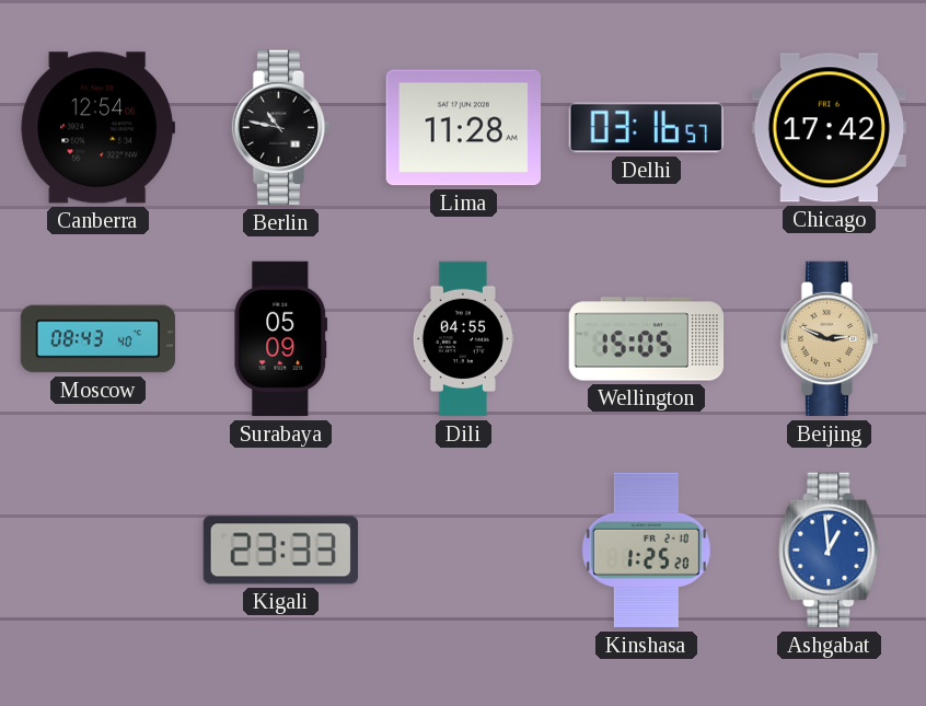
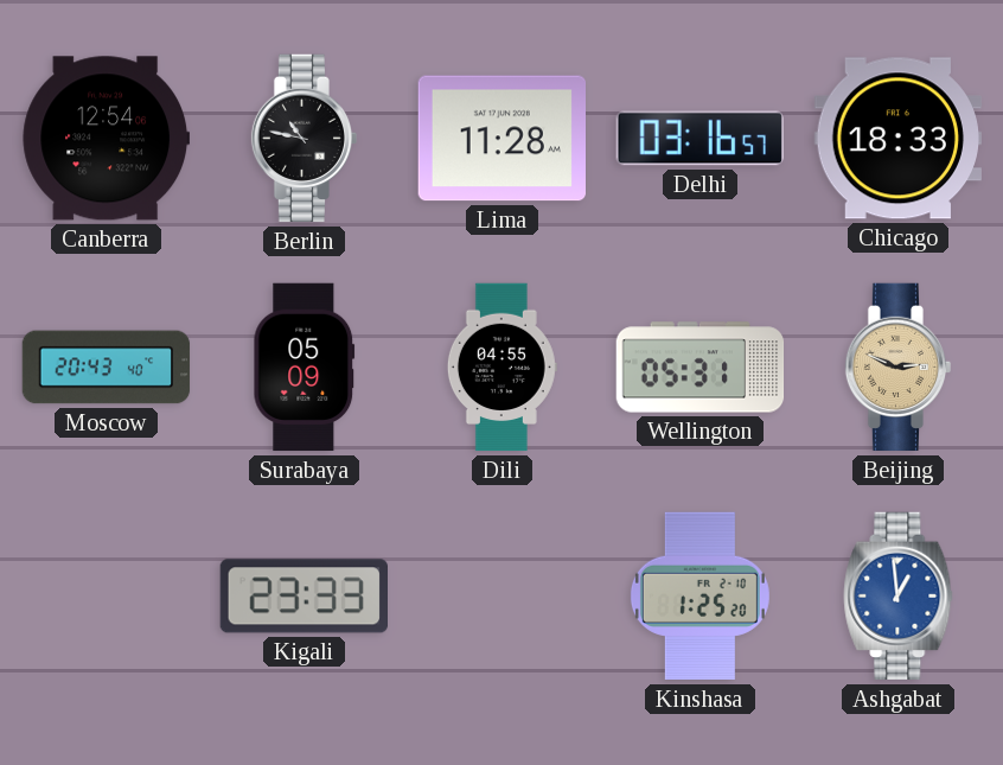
Chicago: 17:42 -> 18:33 (897, 139)
Moscow: 08:43 -> 20:43 (107, 368)
Wellington: 15:05 -> 05:31 (701, 368)
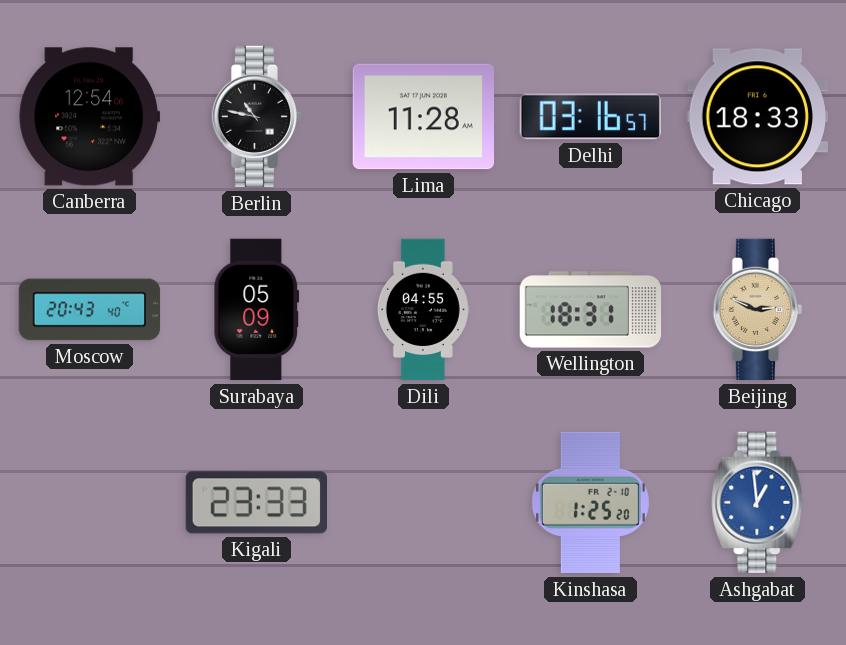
Wellington: 05:31 -> 18:31 (591, 310)
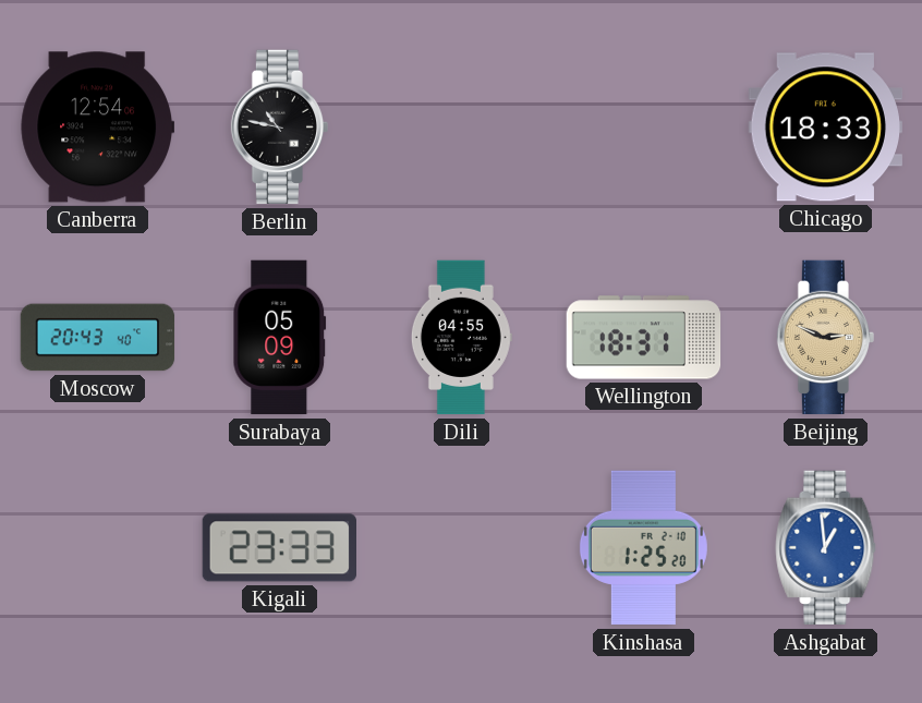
Lima: 11:28 -> none (423, 117)
Delhi: 03:16 -> none (590, 117)
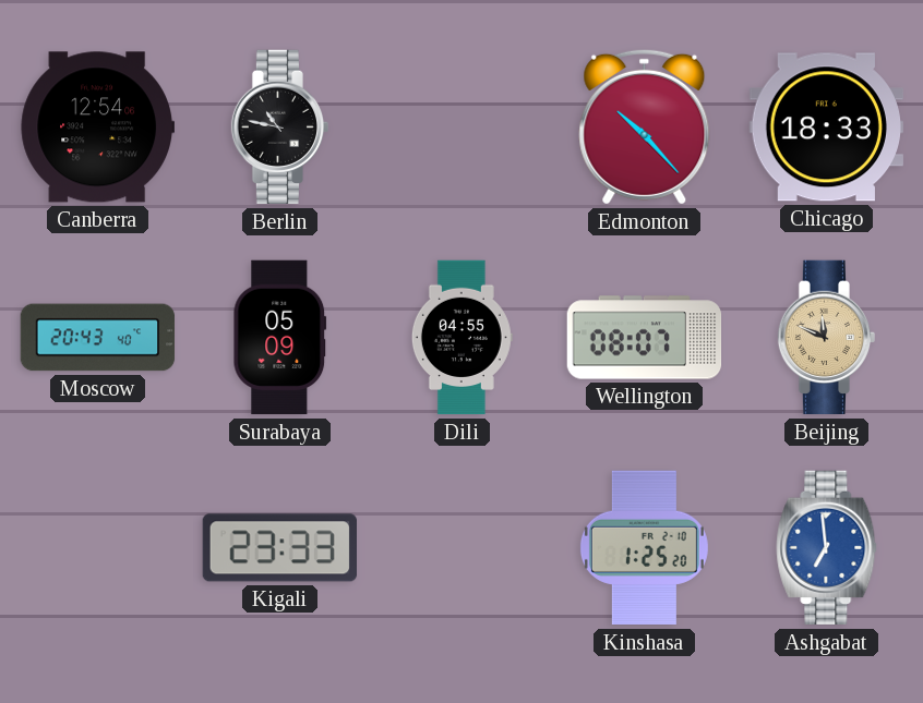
Edmonton: none -> 10:23 (645, 126)
Wellington: 18:31 -> 08:07 (645, 338)
Beijing: 2:49 -> 11:49 (827, 338)
Ashgabat: 12:59 -> 6:59 (827, 548)
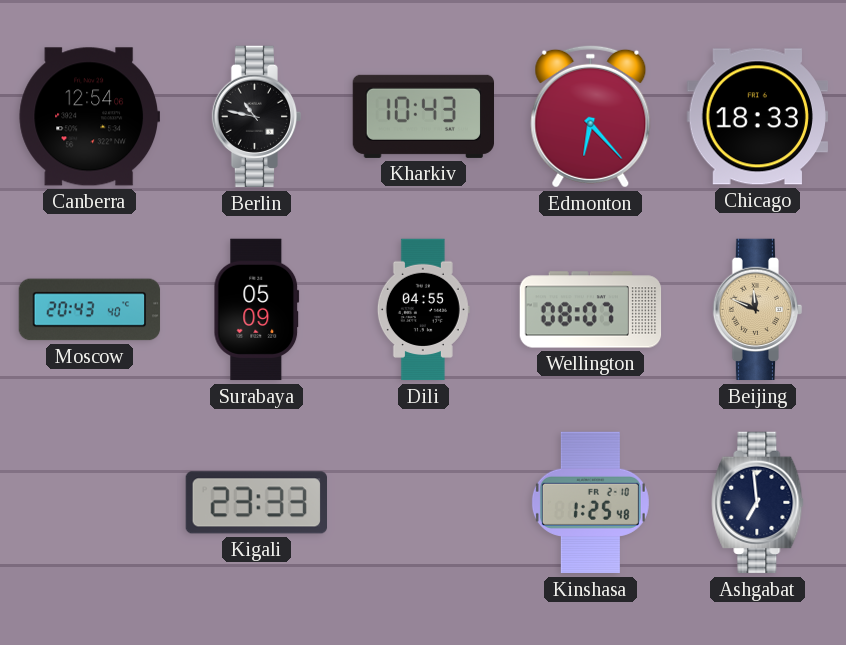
Kharkiv: none -> 10:43 (424, 116)
Edmonton: 10:23 -> 6:23 (591, 116)
Kinshasa: 1:25:20 -> 1:25:48 (590, 503)
Ashgabat dial: blue -> navy (758, 503)
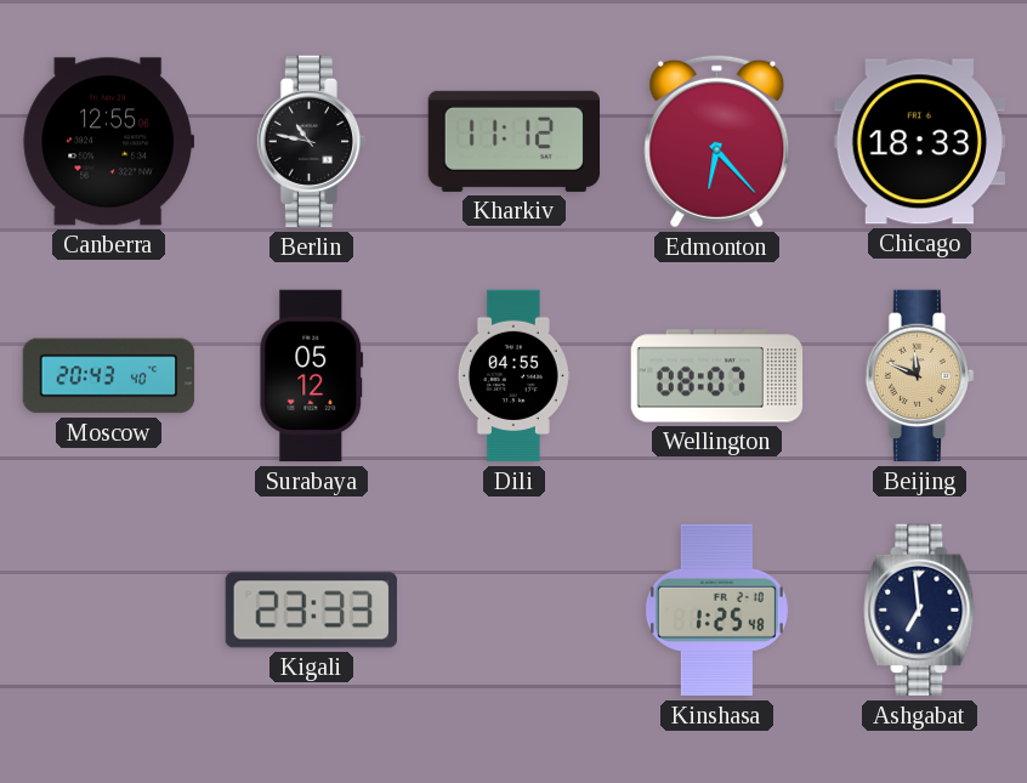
Canberra: 12:54 -> 12:55 (108, 142)
Kharkiv: 10:43 -> 11:12 (515, 141)
Surabaya: 05:09 -> 05:12 (312, 376)
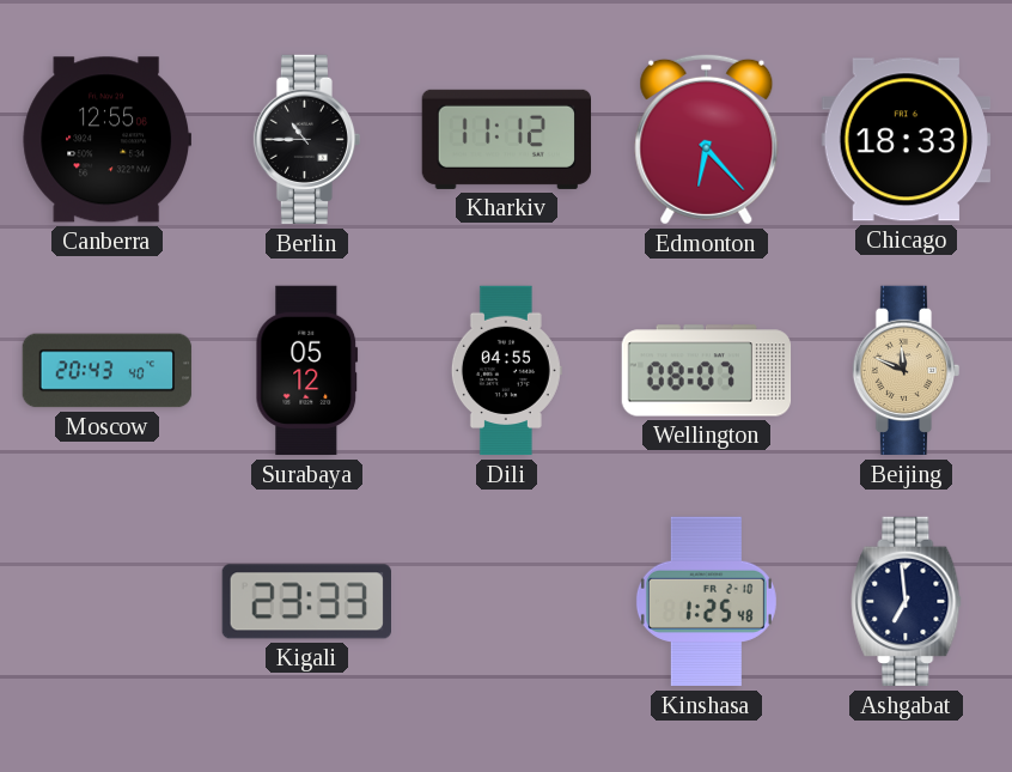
Berlin: 10:47 -> 10:45 (307, 140)
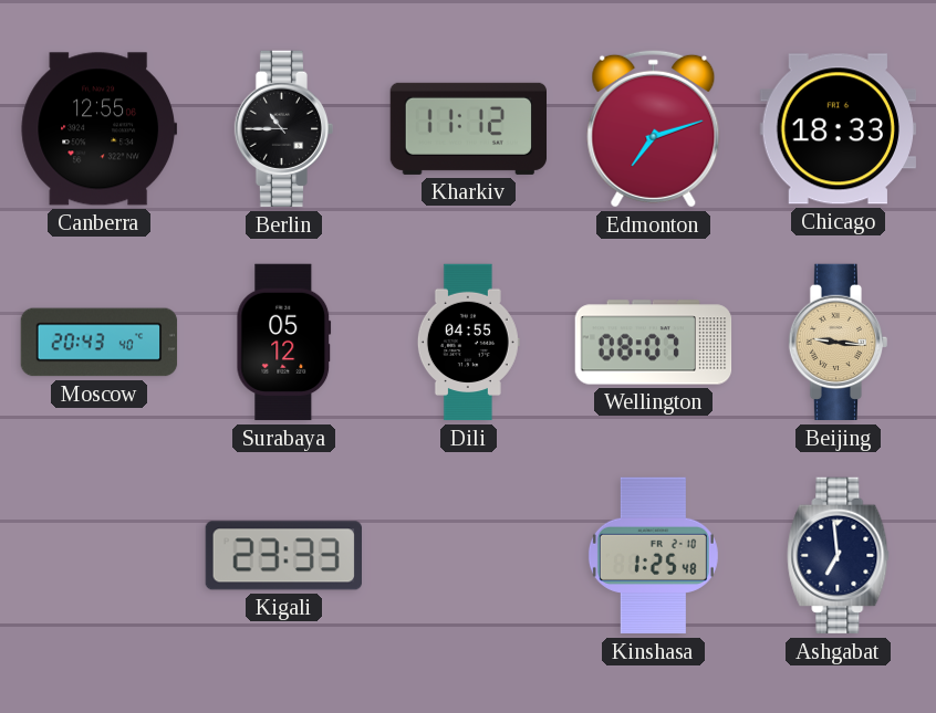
Edmonton: 6:23 -> 7:12 (654, 128)
Beijing: 11:49 -> 9:16 (839, 343)
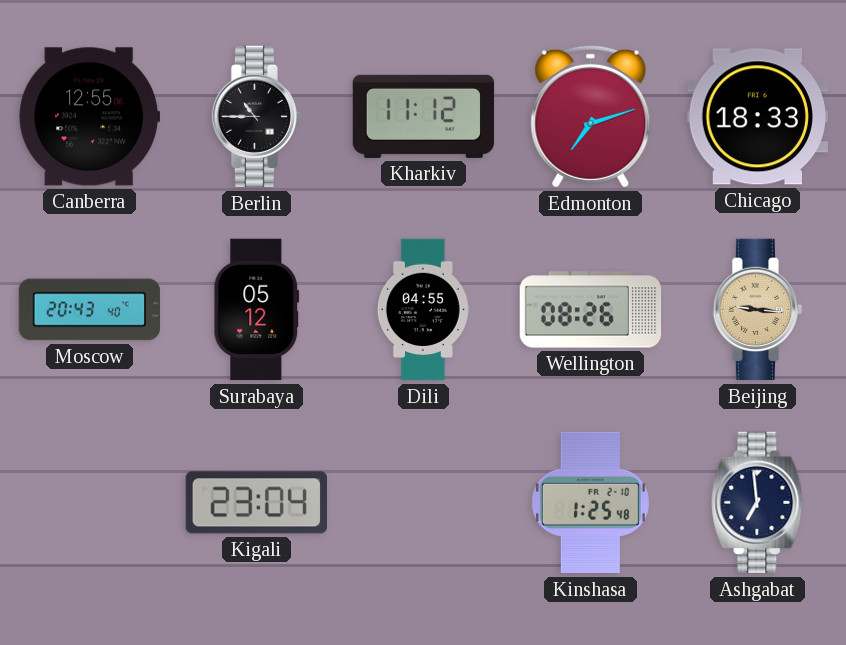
Wellington: 08:07 -> 08:26 (591, 310)
Kigali: 23:33 -> 23:04 (256, 503)
